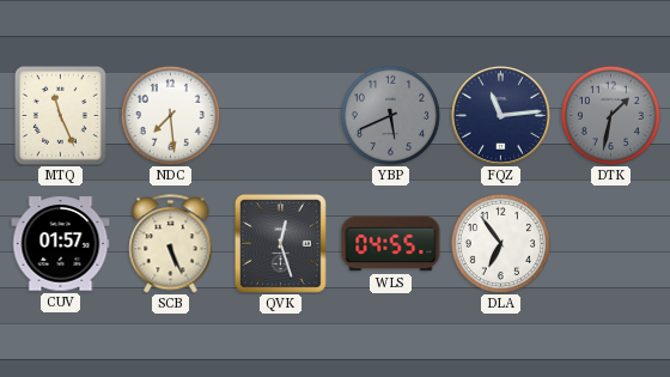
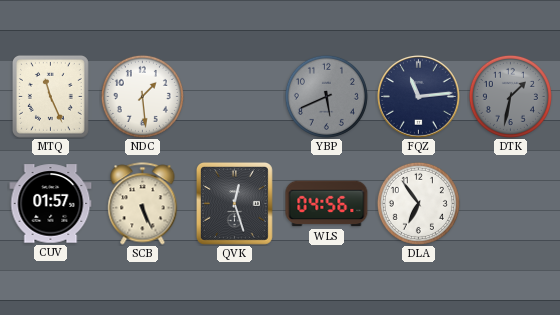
NDC: 7:29 -> 1:29 (142, 96)
WLS: 04:55 -> 04:56 (327, 204)
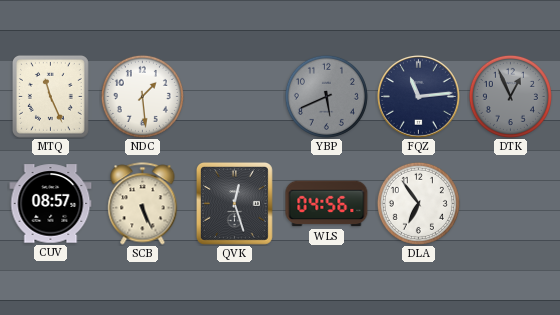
DTK: 1:32 -> 12:56 (510, 96)
CUV: 01:57 -> 08:57 (51, 204)
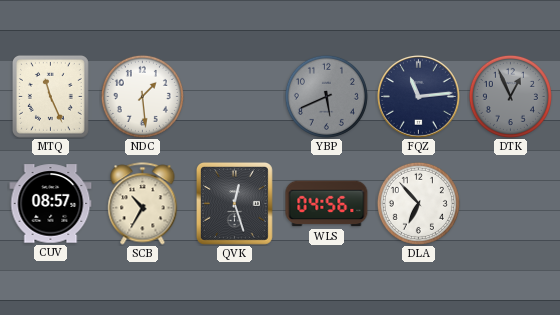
SCB: 5:26 -> 10:35 (143, 204)
DLA: 6:54 -> 6:53 (418, 203)
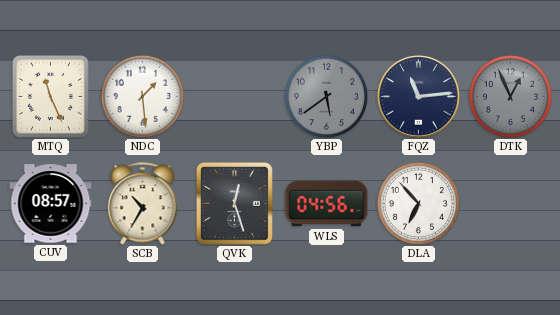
YBP: 5:41 -> 5:39 (326, 96)
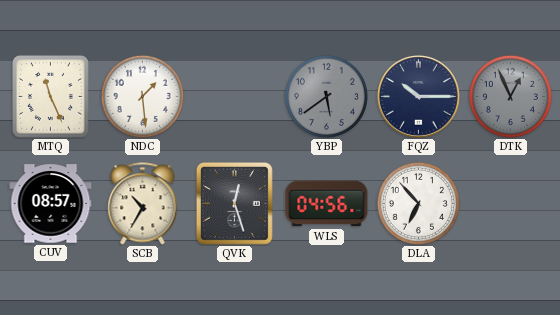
FQZ: 11:14 -> 10:15 (418, 96)
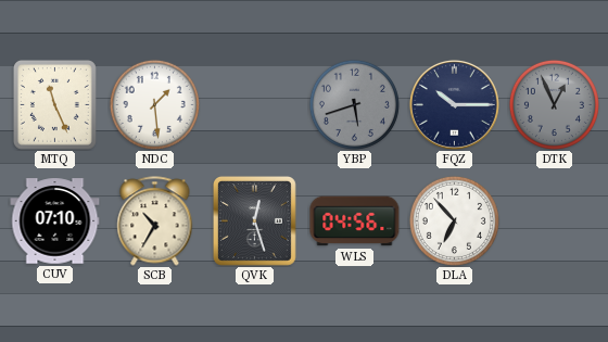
YBP: 5:39 -> 5:42 (354, 104)
CUV: 08:57 -> 07:10 (55, 221)
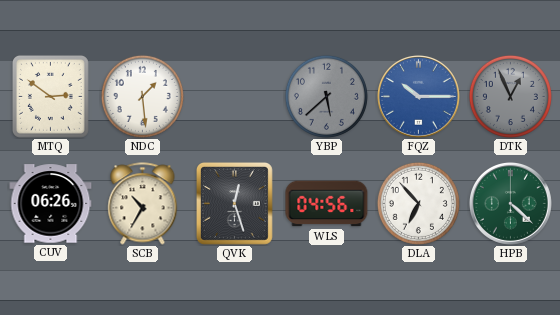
MTQ: 11:26 -> 2:51 (50, 96)
YBP: 5:42 -> 5:38 (326, 96)
FQZ dial: navy -> blue (418, 96)
CUV: 07:10 -> 06:26 (51, 204)
HPB: none -> 4:22 (510, 203)
